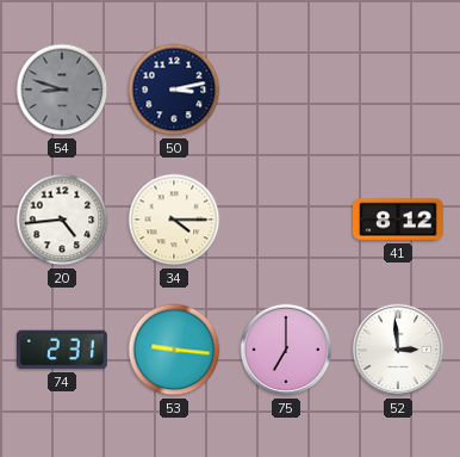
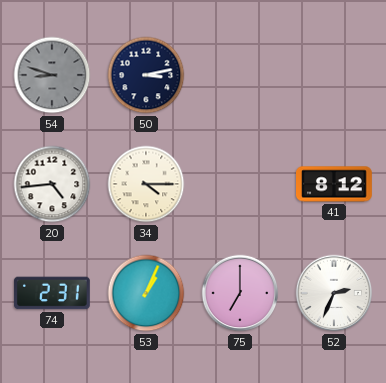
53: 9:16 -> 1:04 (146, 293)
52: 2:59 -> 2:34 (334, 293)
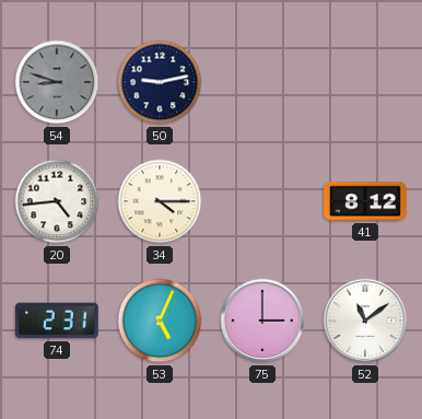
50: 3:13 -> 9:13 (160, 82)
53: 1:04 -> 5:04 (160, 321)
75: 7:00 -> 3:00 (262, 321)
52: 2:34 -> 11:09 (365, 321)
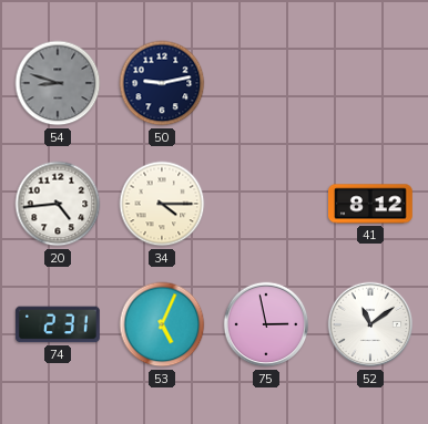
75: 3:00 -> 2:58 (266, 324)
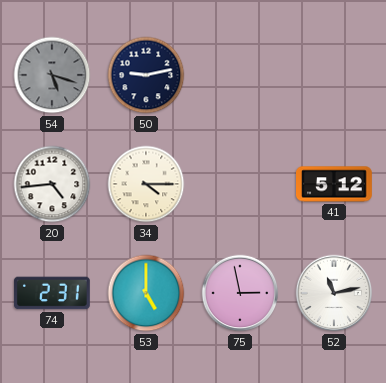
54: 8:48 -> 5:18 (52, 75)
41: 8:12 -> 5:12 (335, 184)
53: 5:04 -> 5:00 (146, 293)
52: 11:09 -> 11:13 (334, 293)
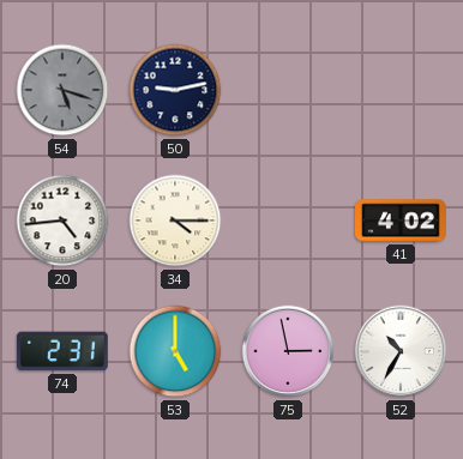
41: 5:12 -> 4:02 (402, 221)
52: 11:13 -> 10:35 (401, 351)
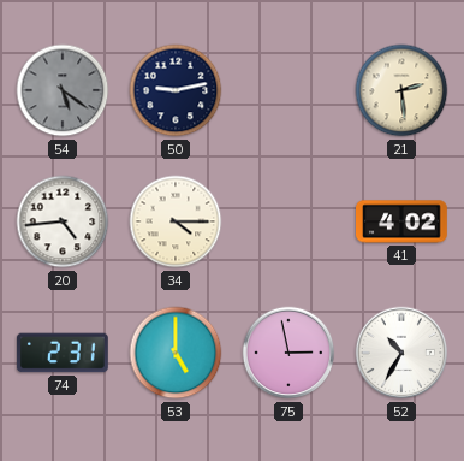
54: 5:18 -> 5:21 (63, 90)
21: none -> 2:29 (401, 90)
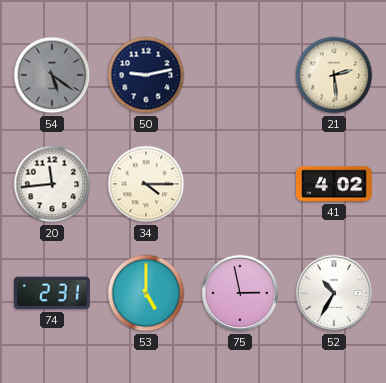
20: 4:44 -> 11:44 (52, 184)
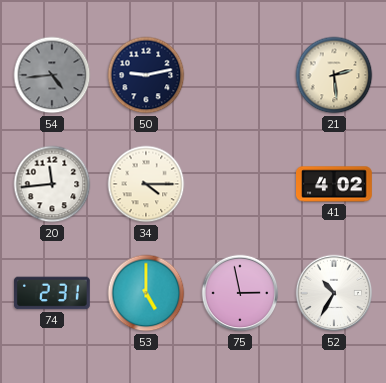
54: 5:21 -> 4:44 (52, 75)
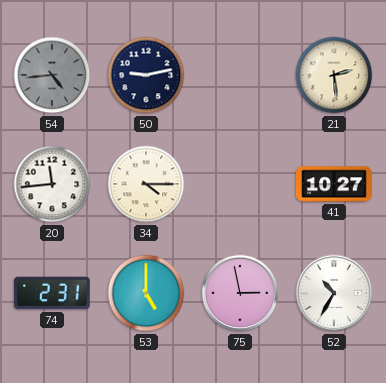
41: 4:02 -> 10:27 (335, 184)
